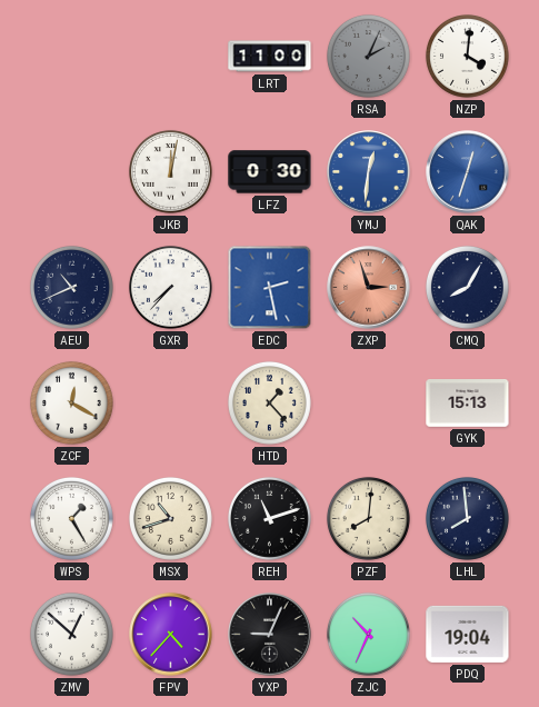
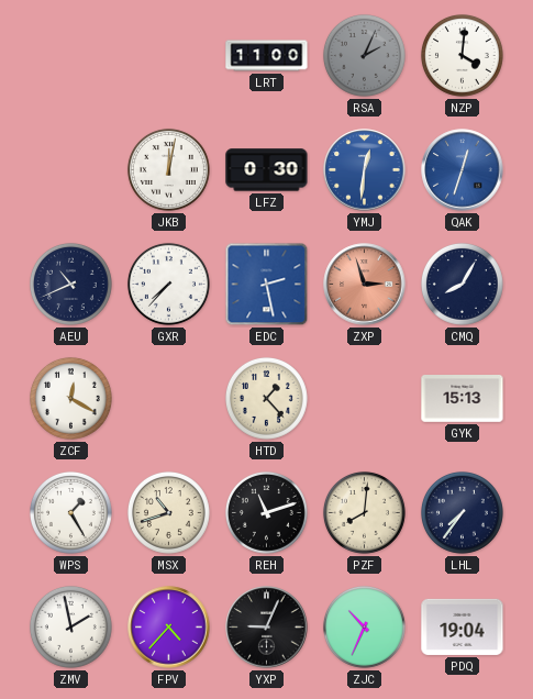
LHL: 7:59 -> 7:36 (462, 512)
ZMV: 12:52 -> 1:58 (70, 626)
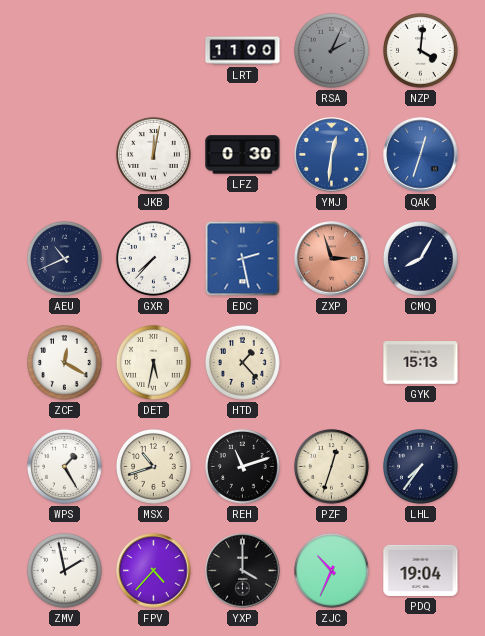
DET: none -> 5:32 (153, 362)
PZF: 8:01 -> 12:33 (331, 466)
YXP: 9:04 -> 4:00 (243, 571)
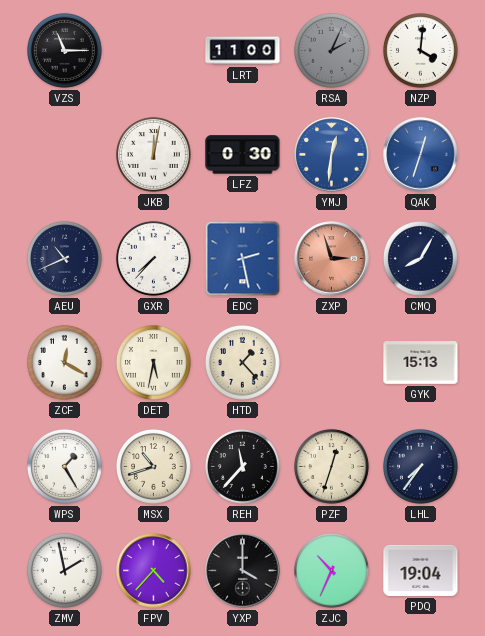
VZS: none -> 11:15 (64, 50)
REH: 11:12 -> 11:37 (242, 466)
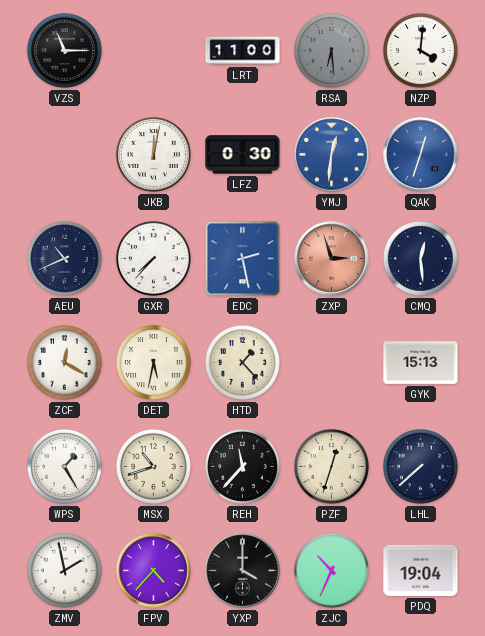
RSA: 2:04 -> 6:29 (331, 50)
CMQ: 8:05 -> 12:29 (420, 258)
LHL: 7:36 -> 7:38 (420, 466)
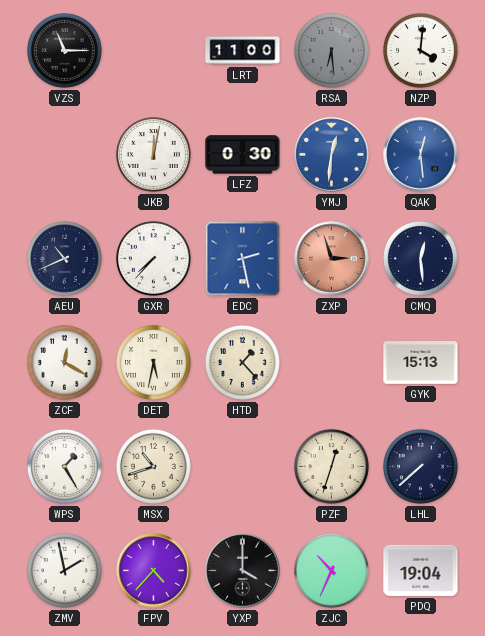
QAK: 12:33 -> 12:29 (421, 155)
REH: 11:37 -> none (242, 466)
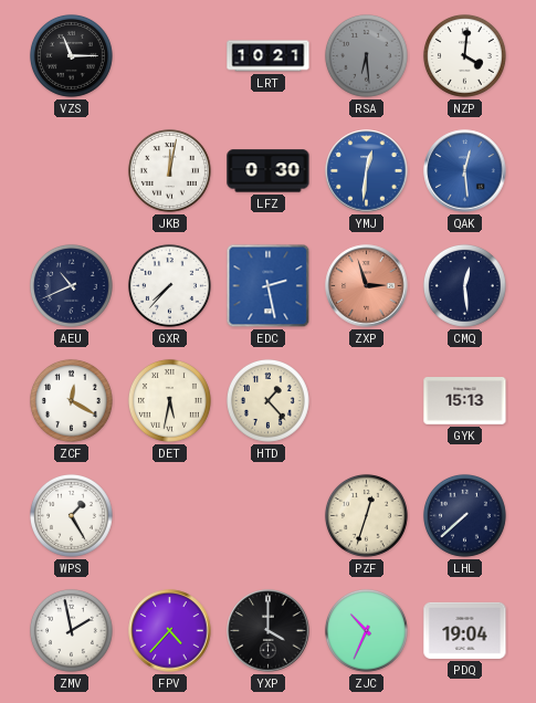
LRT: 11:00 -> 10:21 (269, 56)
MSX: 10:42 -> none (153, 466)
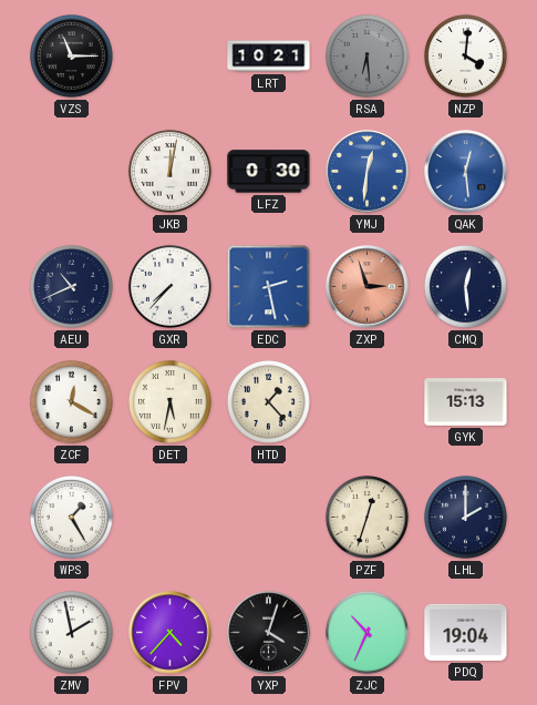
LHL: 7:38 -> 2:00 (465, 517)
YXP: 4:00 -> 4:03 (269, 633)
